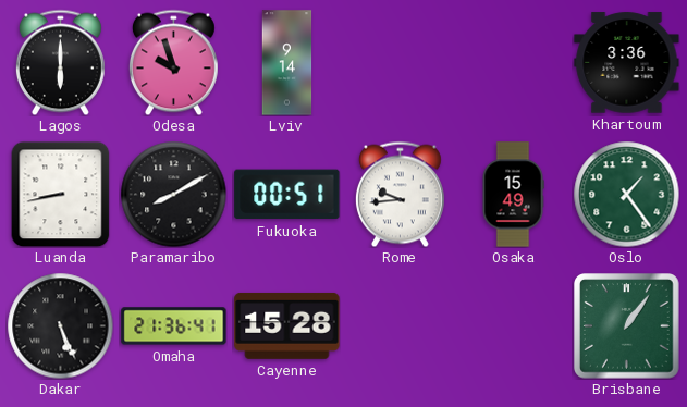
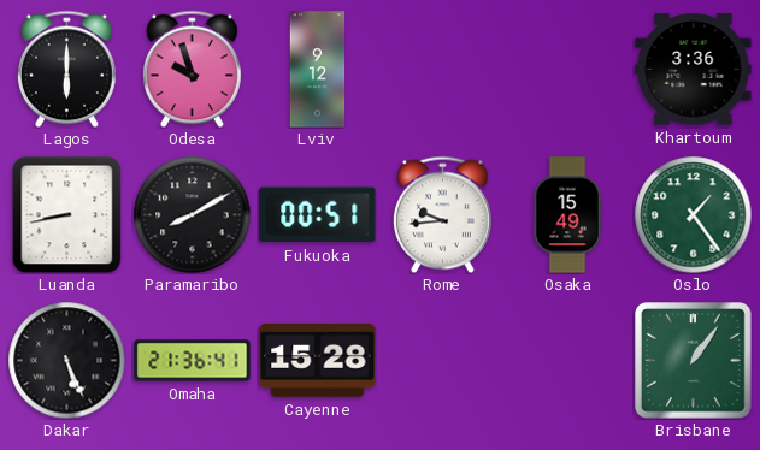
Lviv: 9:14 -> 9:12 (318, 70)
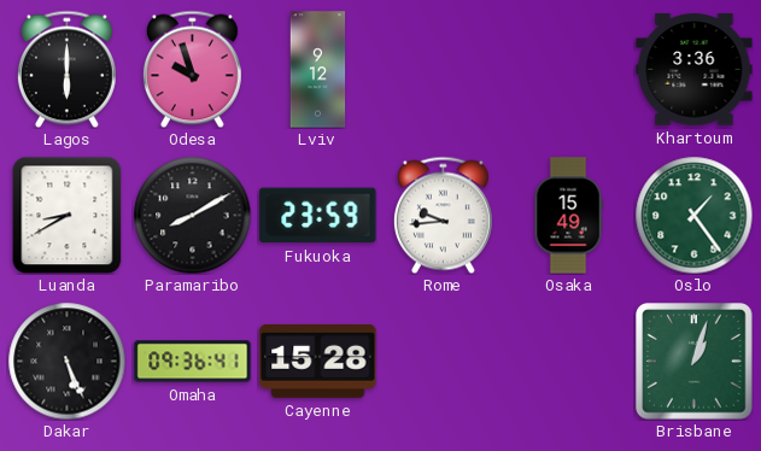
Luanda: 8:43 -> 8:40 (68, 215)
Fukuoka: 00:51 -> 23:59 (318, 216)
Omaha: 21:36 -> 09:36 (193, 362)
Brisbane: 1:06 -> 1:03 (695, 362)
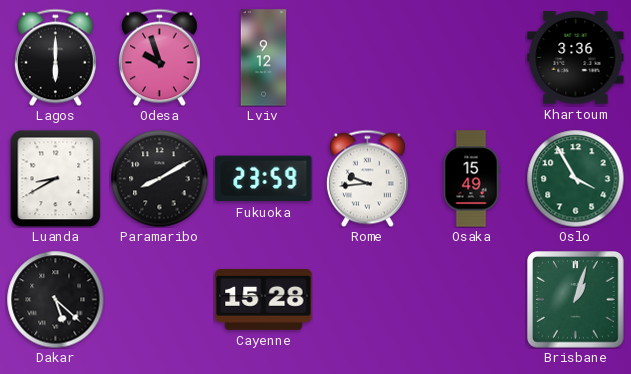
Oslo: 1:24 -> 3:55 (575, 178)
Dakar: 5:26 -> 5:22 (55, 299)
Omaha: 09:36 -> none (193, 362)
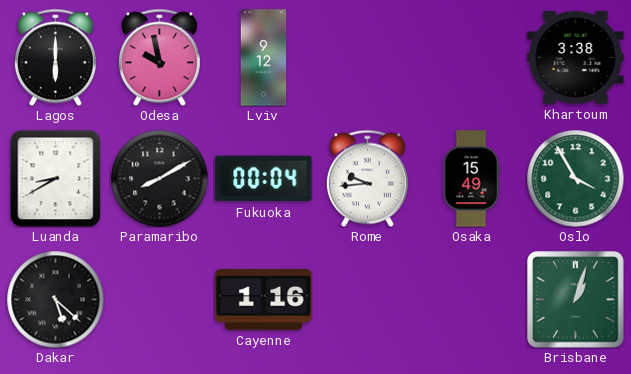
Odesa: 9:57 -> 9:58 (159, 57)
Khartoum: 3:36 -> 3:38 (576, 58)
Fukuoka: 23:59 -> 00:04 (264, 179)
Cayenne: 15:28 -> 1:16 (264, 299)
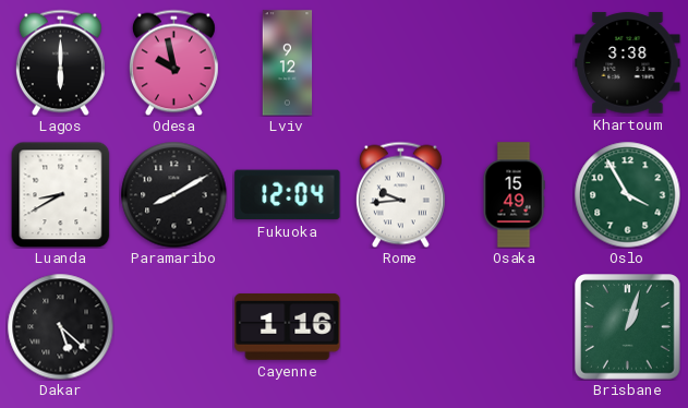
Fukuoka: 00:04 -> 12:04 (288, 195)
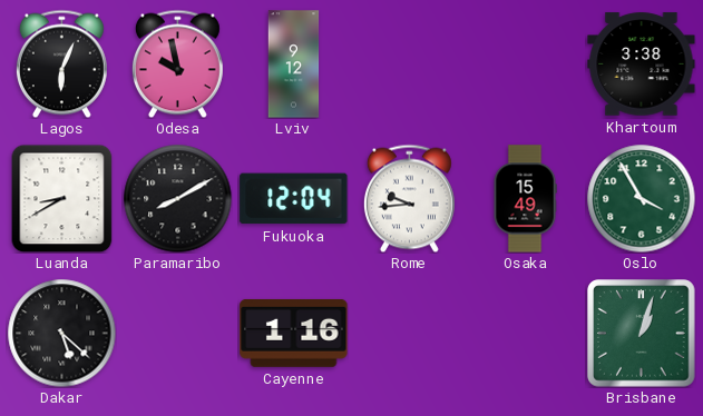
Lagos: 6:00 -> 6:04 (61, 63)
